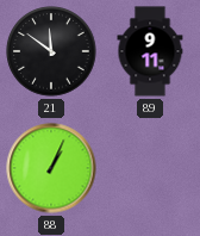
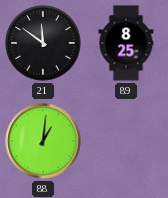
89: 9:11 -> 8:25 (126, 43)
88: 1:04 -> 1:01 (43, 141)
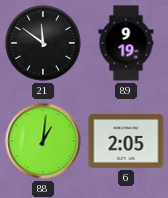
89: 8:25 -> 9:19 (126, 43)
6: none -> 2:05 (126, 141)
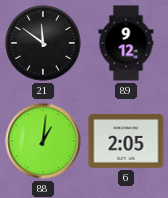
89: 9:19 -> 9:12 (126, 43)
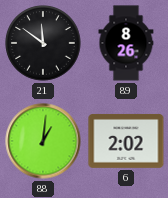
89: 9:12 -> 8:26 (126, 43)
6: 2:05 -> 2:02 (126, 141)
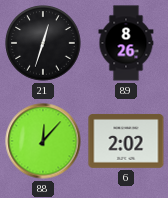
21: 11:51 -> 12:33 (43, 43)
88: 1:01 -> 12:07 (43, 141)
